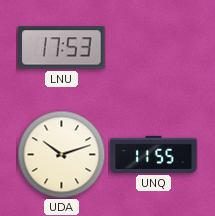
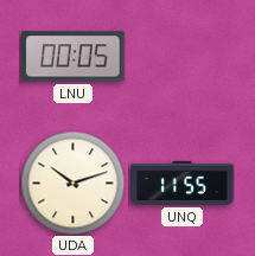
LNU: 17:53 -> 00:05 (74, 57)
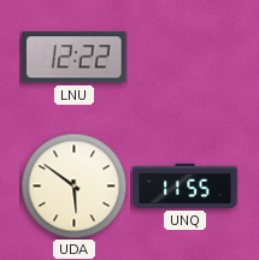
LNU: 00:05 -> 12:22 (75, 58)
UDA: 10:12 -> 5:51 (73, 185)
